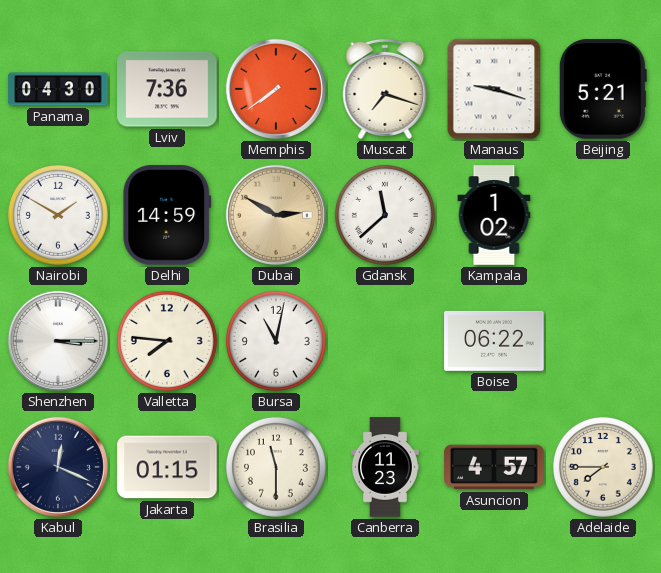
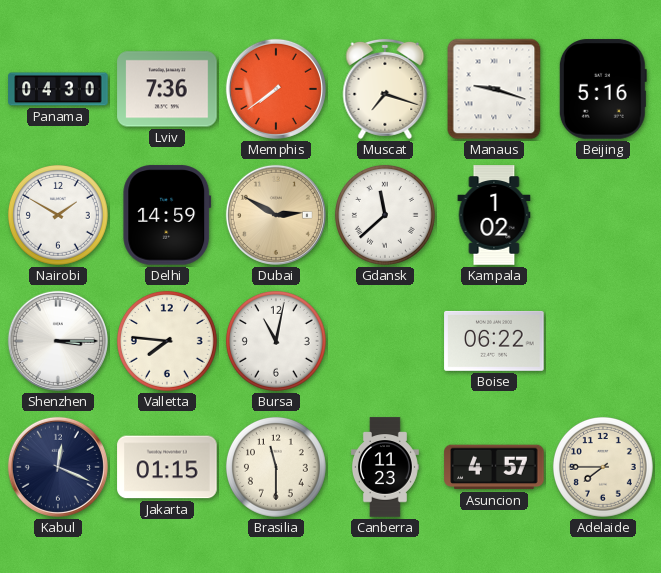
Beijing: 5:21 -> 5:16 (603, 89)
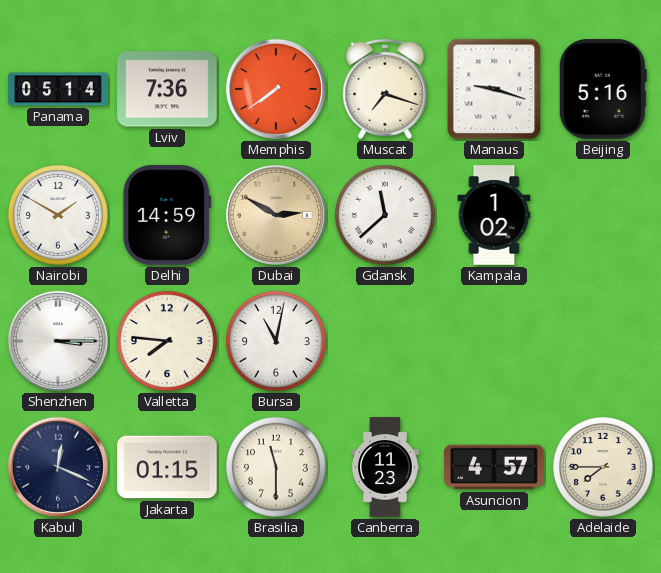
Panama: 04:30 -> 05:14 (58, 89)
Boise: 06:22 -> none (494, 341)
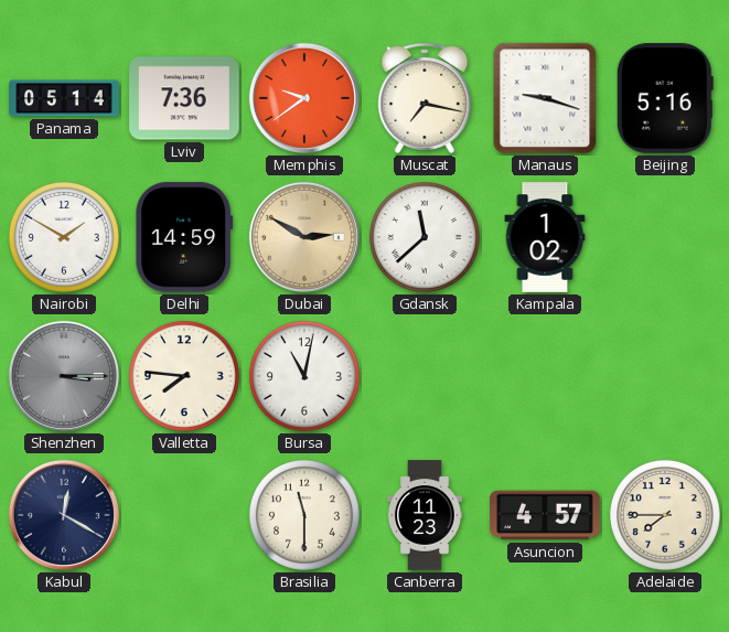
Memphis: 7:39 -> 9:39 (304, 98)
Muscat: 7:18 -> 7:17 (425, 98)
Shenzhen dial: white -> grey (64, 376)
Kabul: 12:19 -> 12:20 (64, 515)
Jakarta: 01:15 -> none (167, 467)
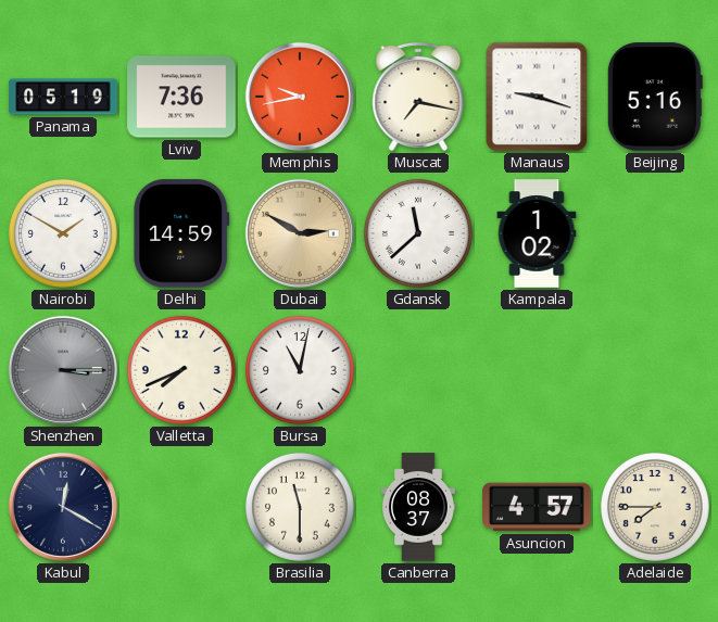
Panama: 05:14 -> 05:19 (63, 97)
Memphis: 9:39 -> 9:43 (300, 97)
Valletta: 7:46 -> 7:41 (181, 370)
Canberra: 11:23 -> 08:37 (418, 507)
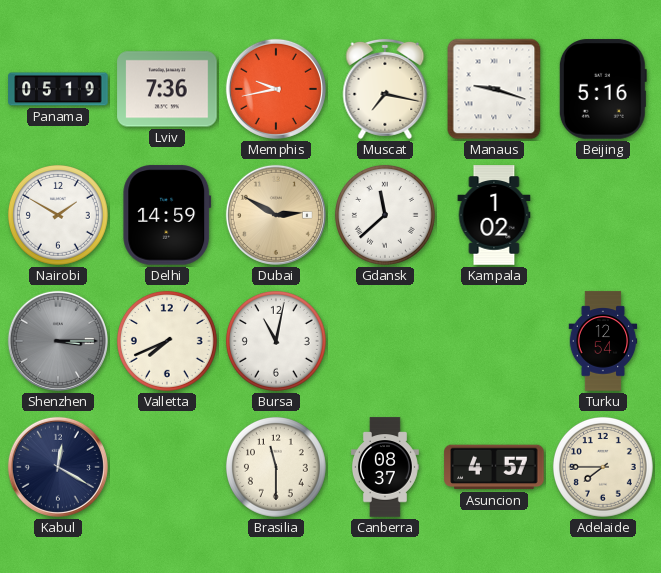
Turku: none -> 12:54 (603, 341)
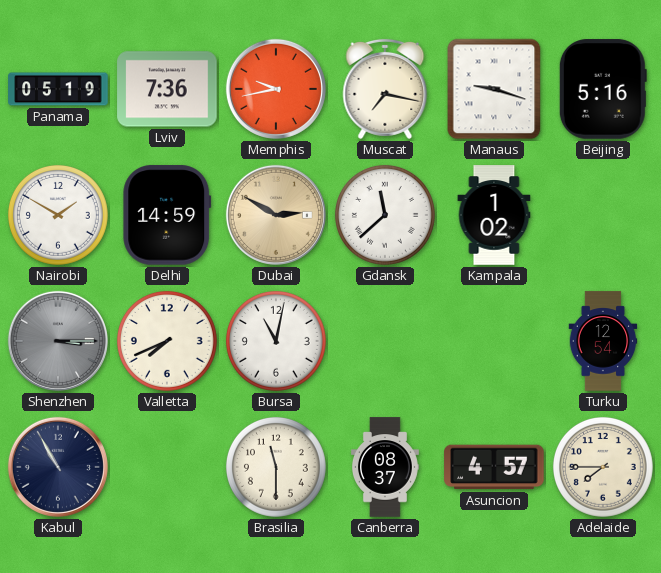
Kabul: 12:20 -> 10:55 (58, 467)
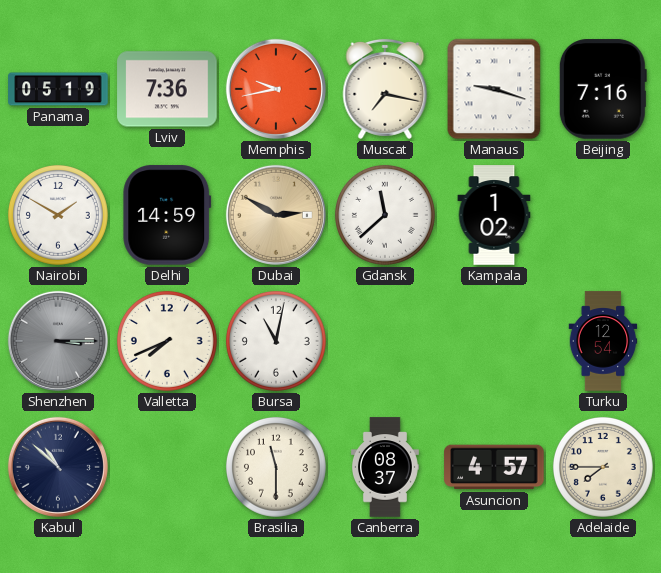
Beijing: 5:16 -> 7:16 (603, 89)
Kabul: 10:55 -> 10:52 (58, 467)
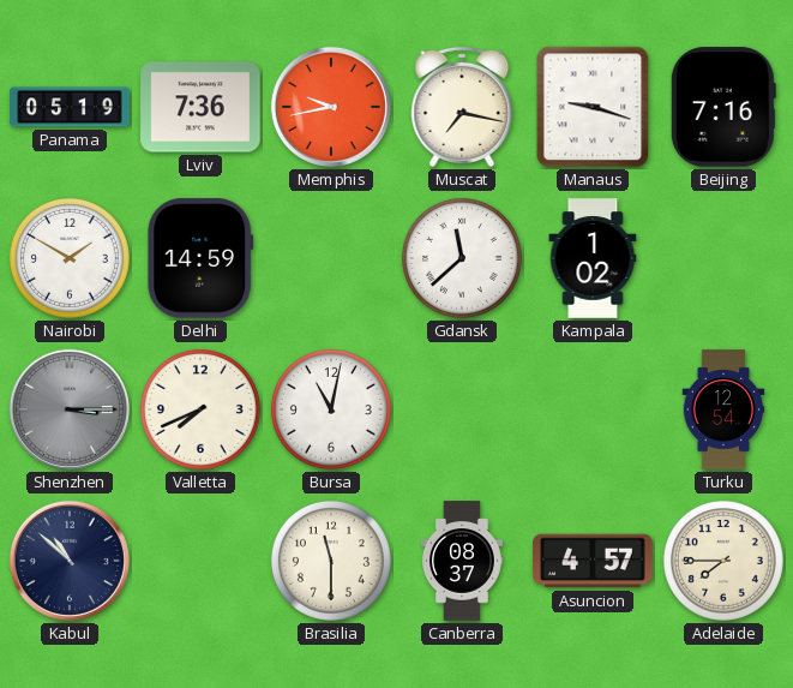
Dubai: 2:50 -> none (276, 215)
